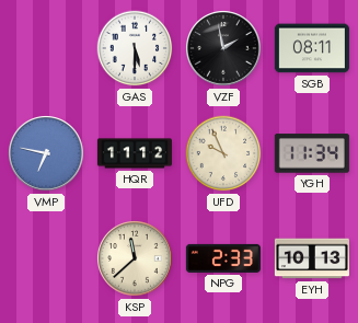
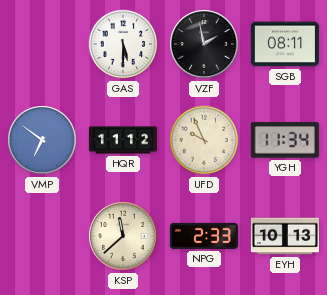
VMP: 6:47 -> 6:51 (43, 141)
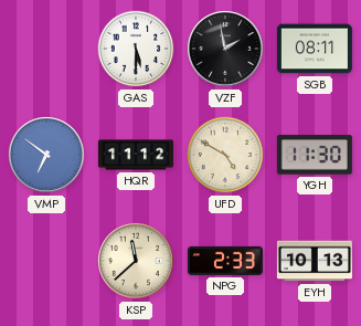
UFD: 9:56 -> 4:50 (225, 155)
YGH: 11:34 -> 11:30 (315, 155)
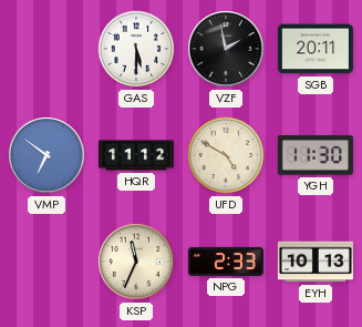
SGB: 08:11 -> 20:11 (316, 49)
KSP: 11:38 -> 11:34 (137, 263)
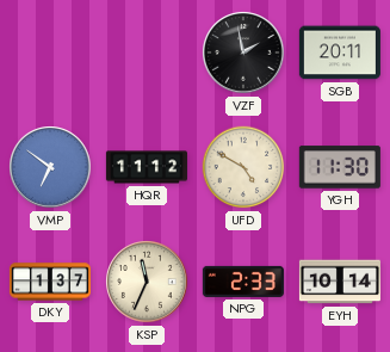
GAS: 5:30 -> none (136, 49)
DKY: none -> 1:37 (50, 282)
EYH: 10:13 -> 10:14 (340, 282)
